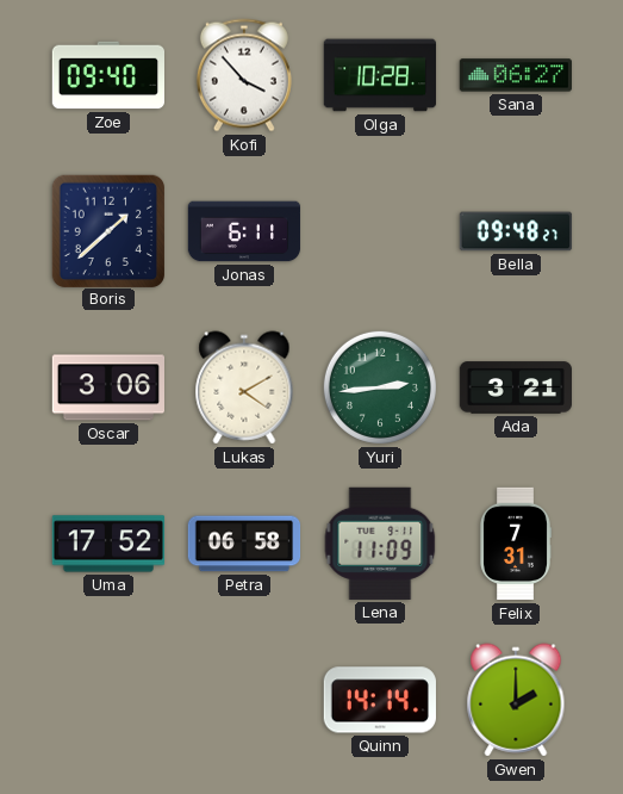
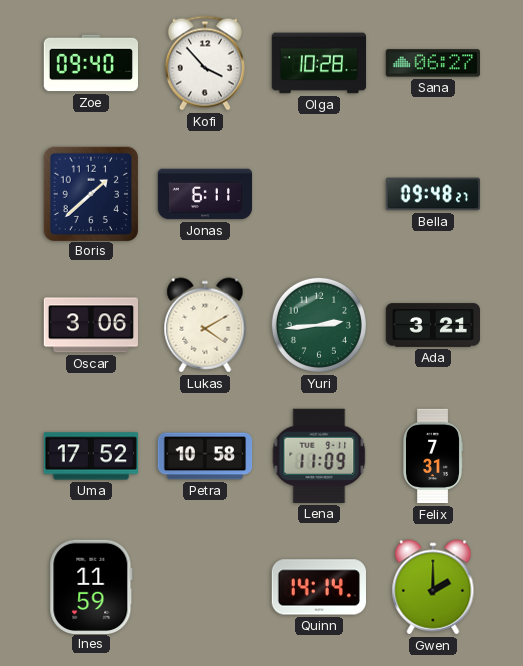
Petra: 06:58 -> 10:58 (205, 456)
Ines: none -> 11:59 (91, 586)
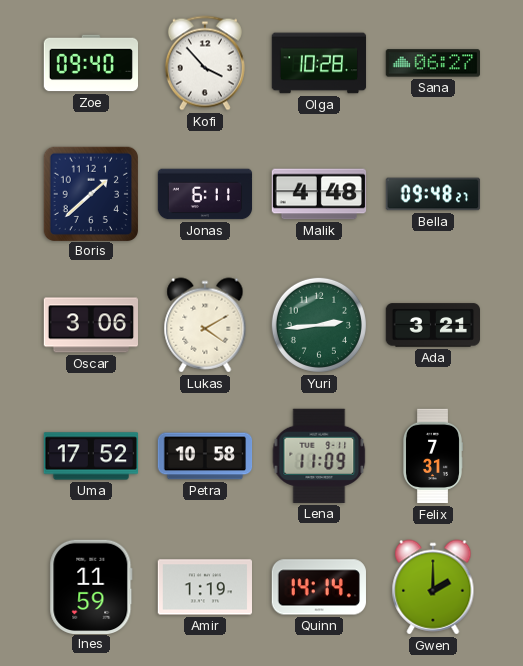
Malik: none -> 4:48 (319, 194)
Amir: none -> 1:19 (204, 587)
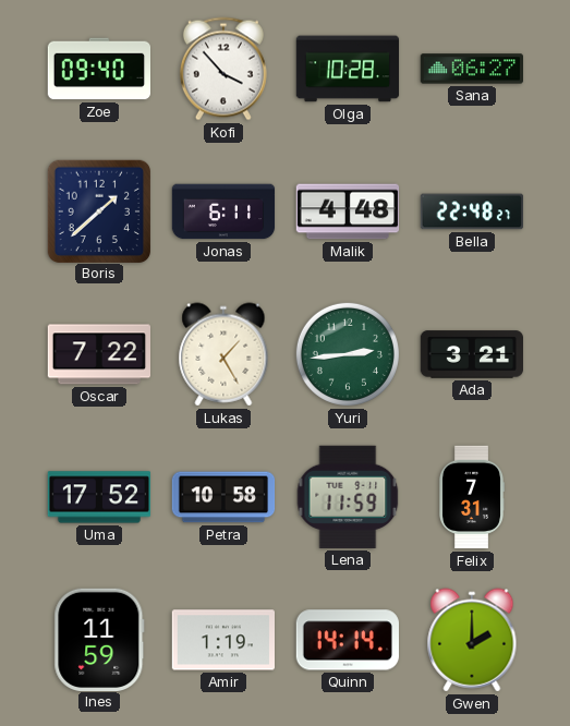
Bella: 09:48 -> 22:48 (472, 211)
Oscar: 3:06 -> 7:22 (98, 354)
Lukas: 4:10 -> 1:25 (223, 354)
Lena: 11:09 -> 11:59 (348, 497)
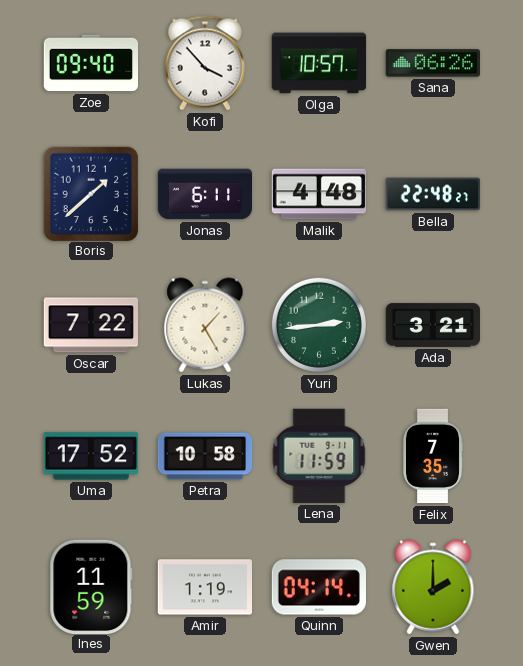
Olga: 10:28 -> 10:57 (319, 63)
Sana: 06:27 -> 06:26 (432, 63)
Felix: 7:31 -> 7:35 (433, 456)
Quinn: 14:14 -> 04:14 (319, 587)
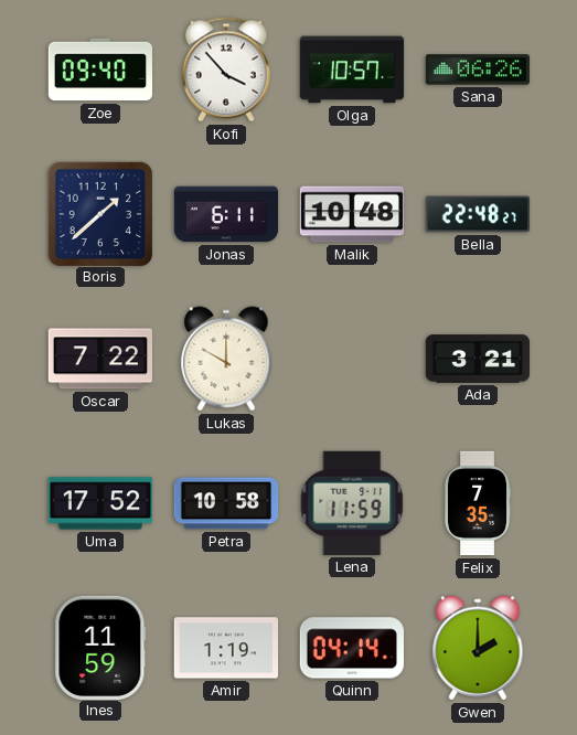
Malik: 4:48 -> 10:48 (352, 214)
Lukas: 1:25 -> 10:00 (226, 359)
Yuri: 2:44 -> none (319, 325)
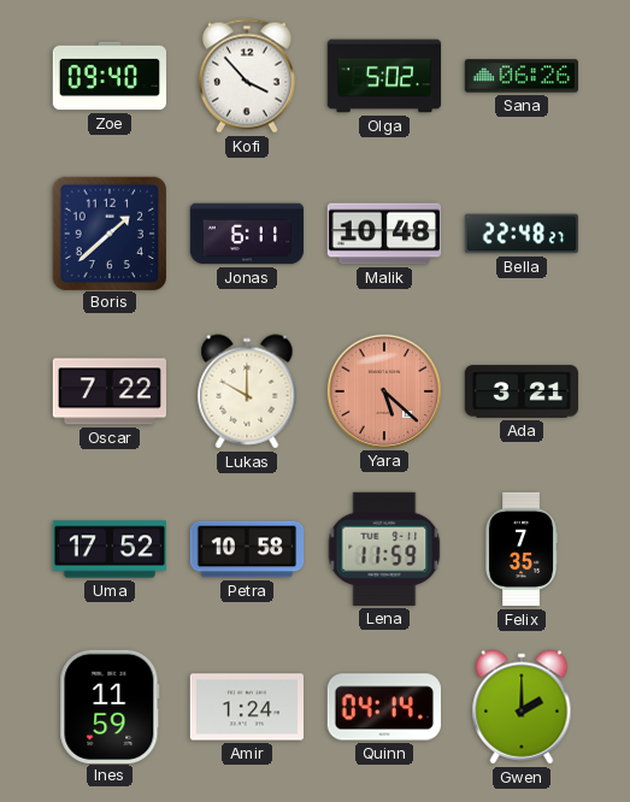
Olga: 10:57 -> 5:02 (384, 76)
Yara: none -> 5:22 (383, 390)
Amir: 1:19 -> 1:24 (246, 707)
